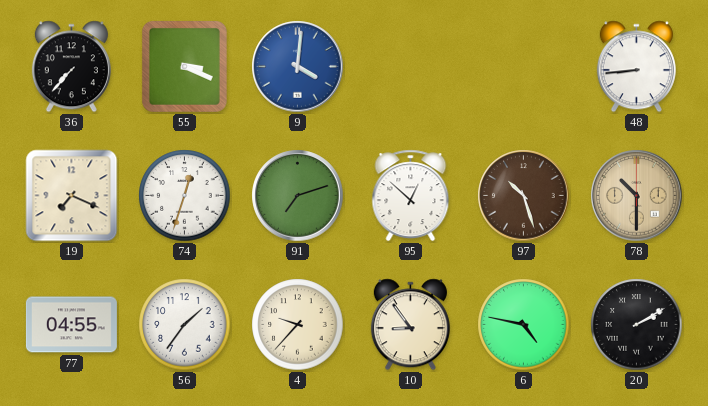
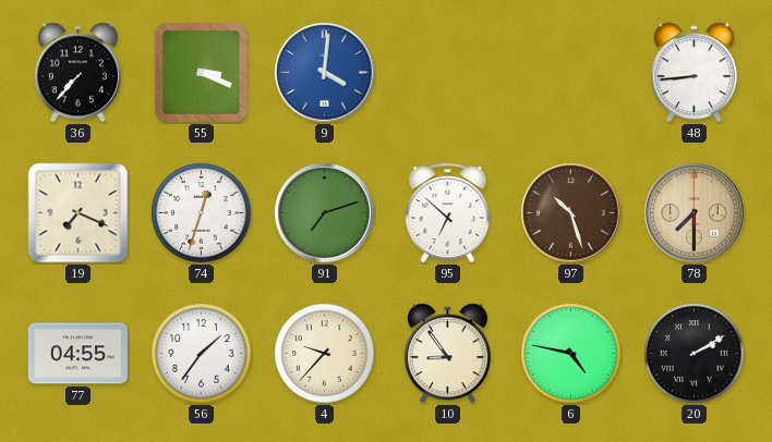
95: 12:52 -> 6:52 (448, 213)
78: 10:30 -> 7:30 (695, 213)
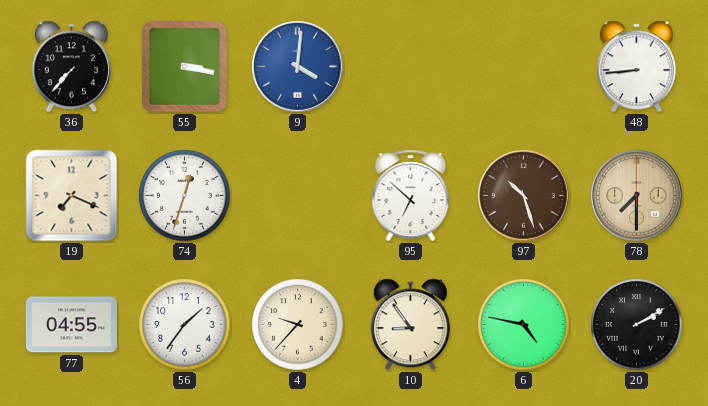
55: 3:19 -> 3:17 (184, 66)
91: 7:12 -> none (325, 213)
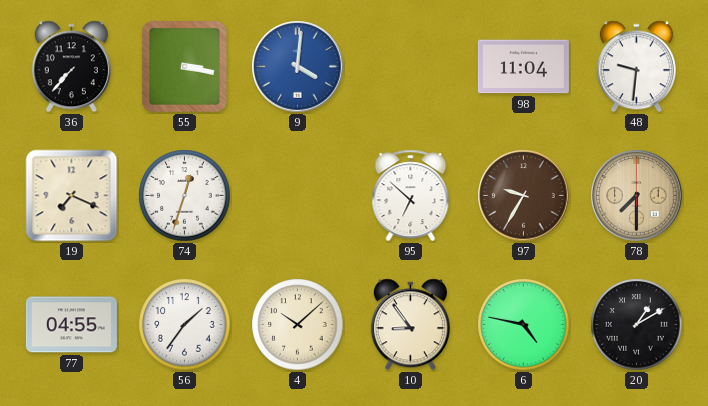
98: none -> 11:04 (523, 67)
48: 8:44 -> 9:31 (636, 67)
97: 10:27 -> 9:35 (524, 196)
4: 9:37 -> 10:08 (298, 325)
20: 2:10 -> 1:10 (637, 325)
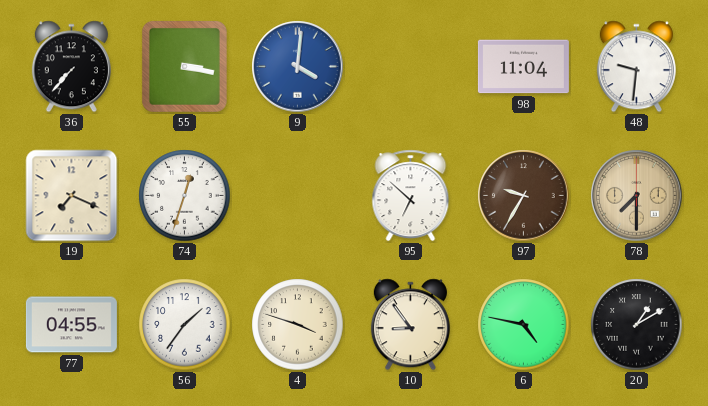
4: 10:08 -> 3:48 (298, 325)
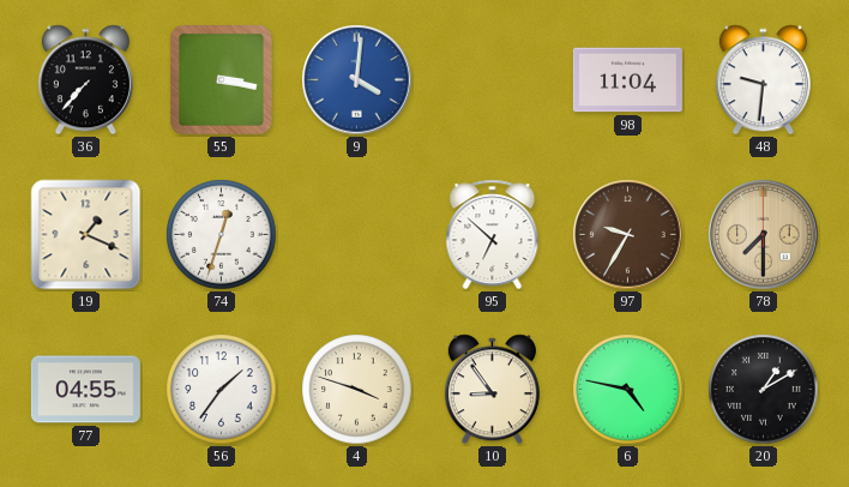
19: 7:19 -> 1:19 (86, 235)
